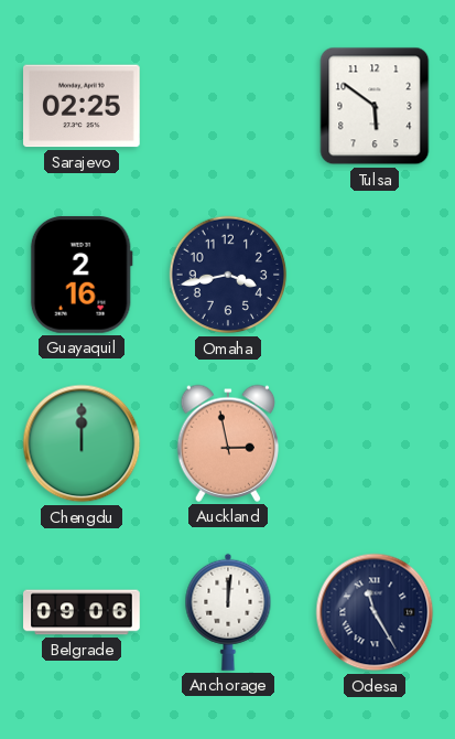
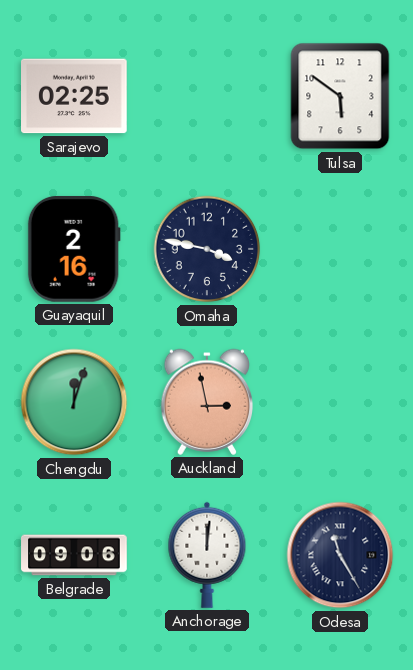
Omaha: 3:43 -> 3:47 (207, 249)
Chengdu: 12:00 -> 12:03 (74, 402)
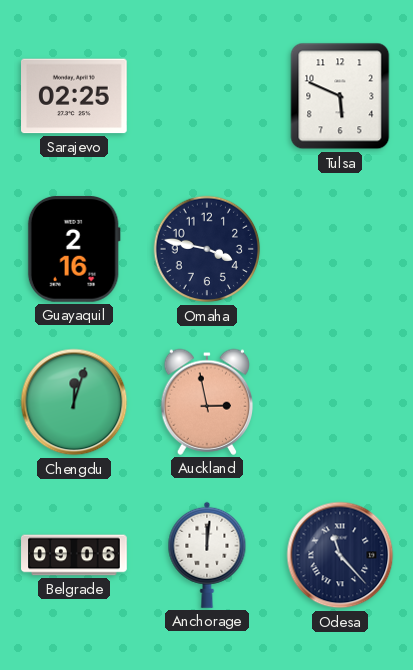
Tulsa: 5:51 -> 5:49 (340, 96)
Odesa: 11:25 -> 11:23 (340, 555)
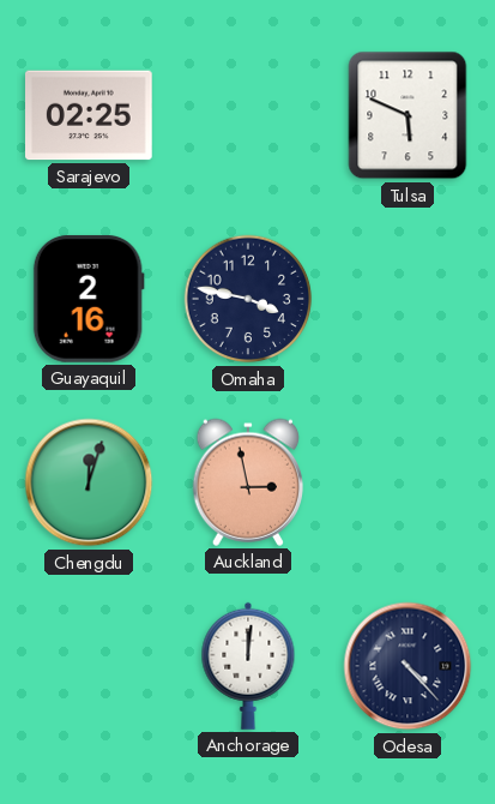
Belgrade: 09:06 -> none (74, 555)
Odesa: 11:23 -> 4:23 (408, 666)
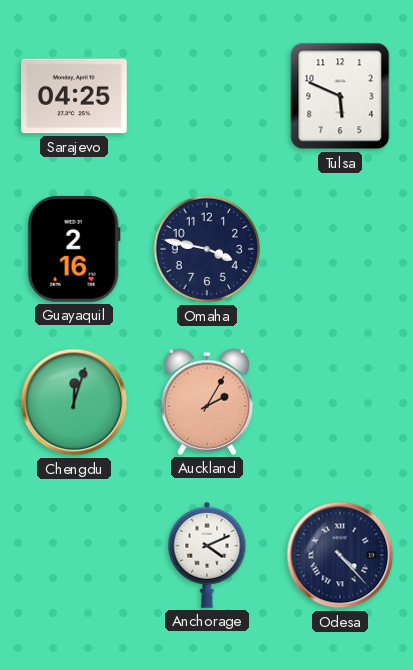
Sarajevo: 02:25 -> 04:25 (75, 96)
Auckland: 2:58 -> 2:05 (207, 402)
Anchorage: 12:01 -> 4:11 (207, 555)
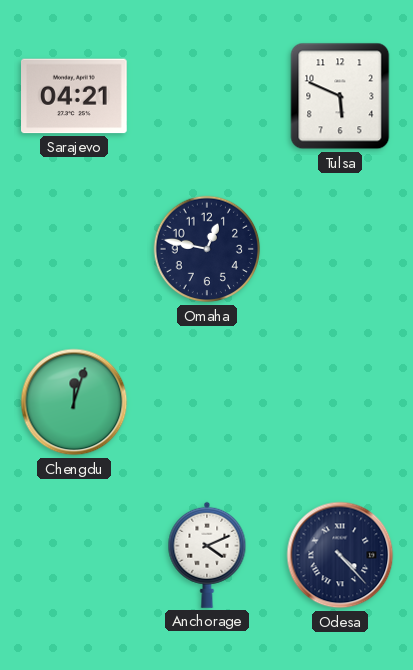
Sarajevo: 04:25 -> 04:21 (75, 96)
Guayaquil: 2:16 -> none (74, 249)
Omaha: 3:47 -> 12:47 (207, 249)
Auckland: 2:05 -> none (207, 402)
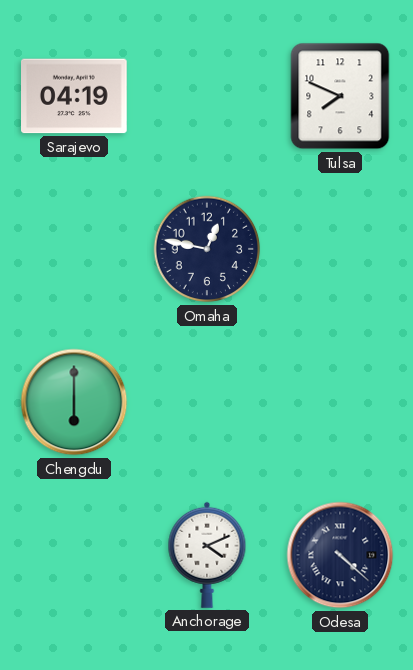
Sarajevo: 04:21 -> 04:19 (75, 96)
Tulsa: 5:49 -> 7:49 (340, 96)
Chengdu: 12:03 -> 6:00 (74, 402)
Odesa: 4:23 -> 4:22 (340, 555)
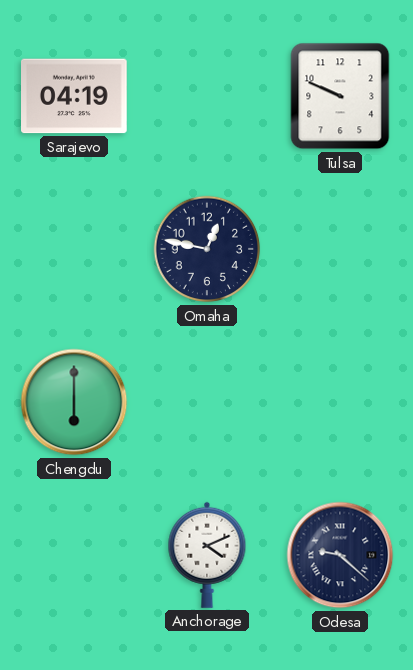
Tulsa: 7:49 -> 9:49 (340, 96)
Odesa: 4:22 -> 9:22 (340, 555)
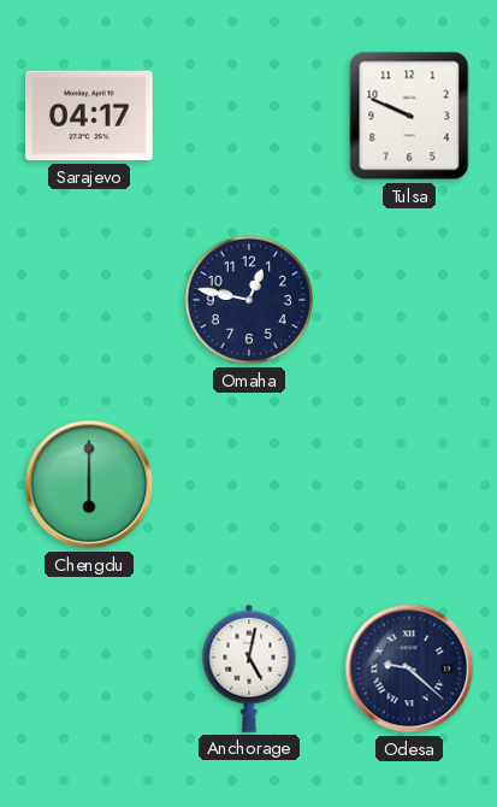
Sarajevo: 04:19 -> 04:17 (90, 116)
Anchorage: 4:11 -> 5:02 (249, 668)
